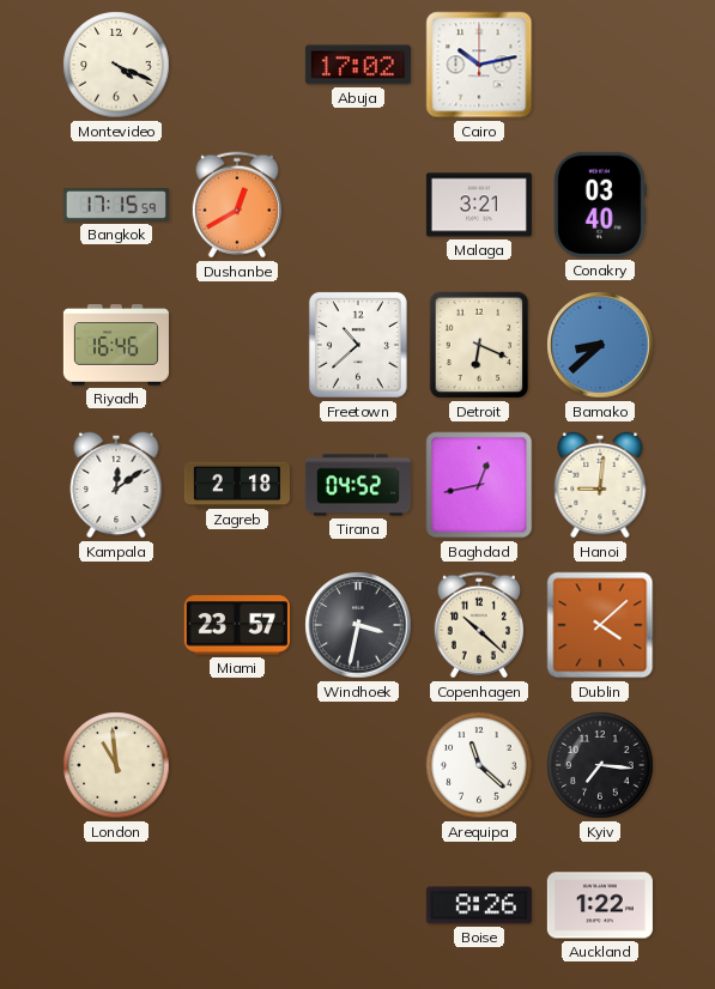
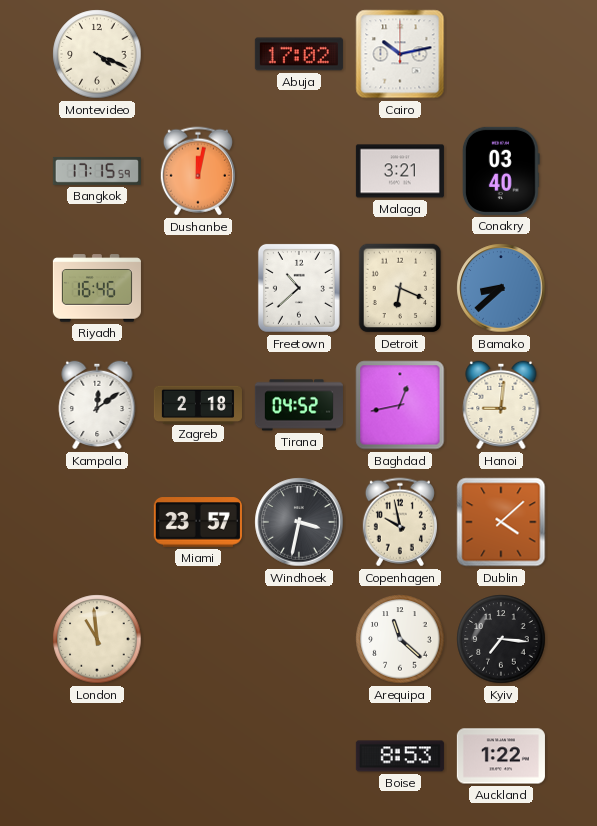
Dushanbe: 12:40 -> 12:02 (198, 171)
Copenhagen: 10:22 -> 9:58 (400, 522)
Boise: 8:26 -> 8:53 (400, 756)
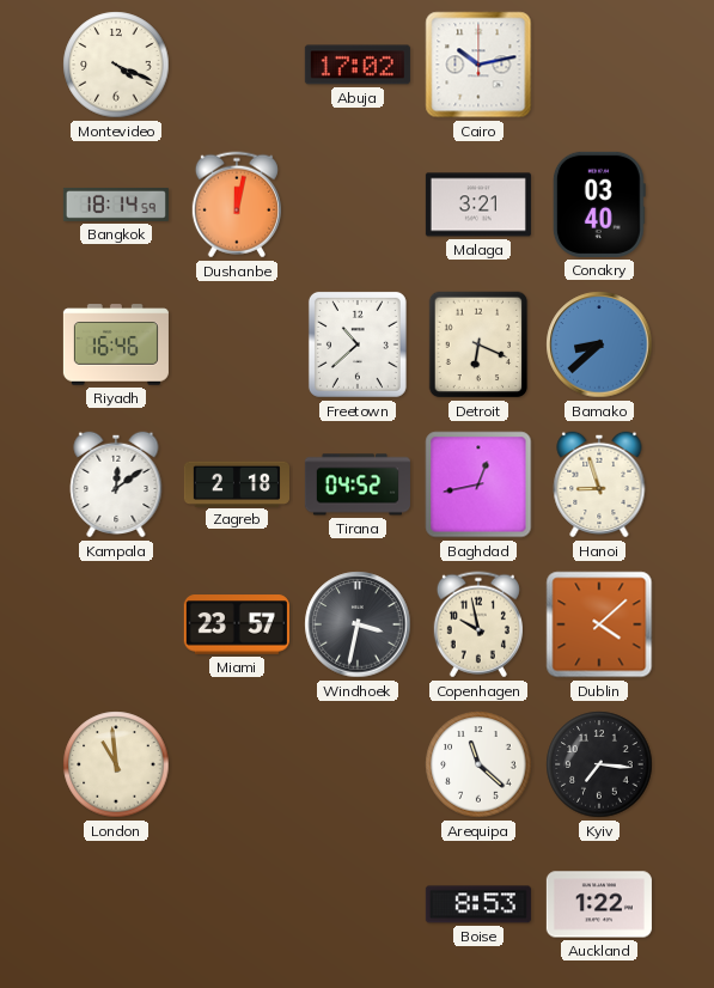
Bangkok: 17:15 -> 18:14 (116, 205)
Hanoi: 9:01 -> 8:57 (599, 484)
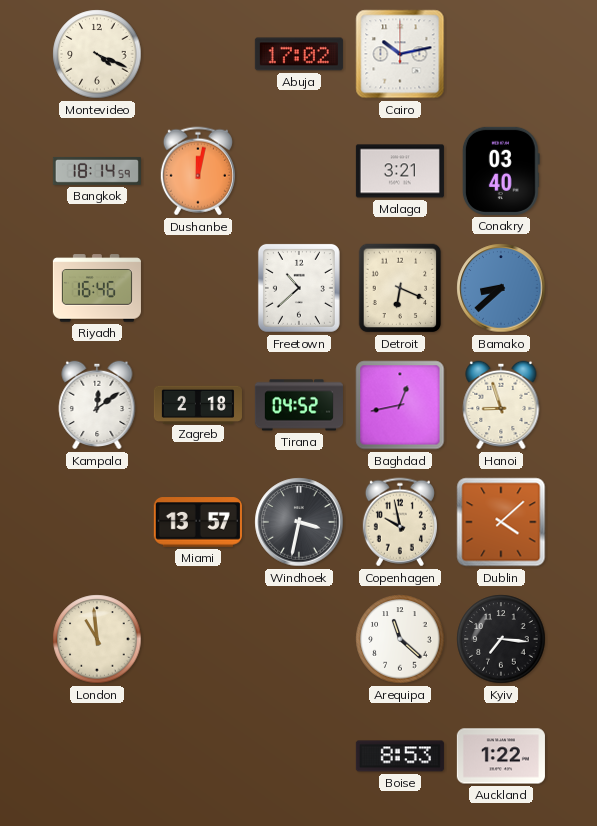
Miami: 23:57 -> 13:57 (198, 522)
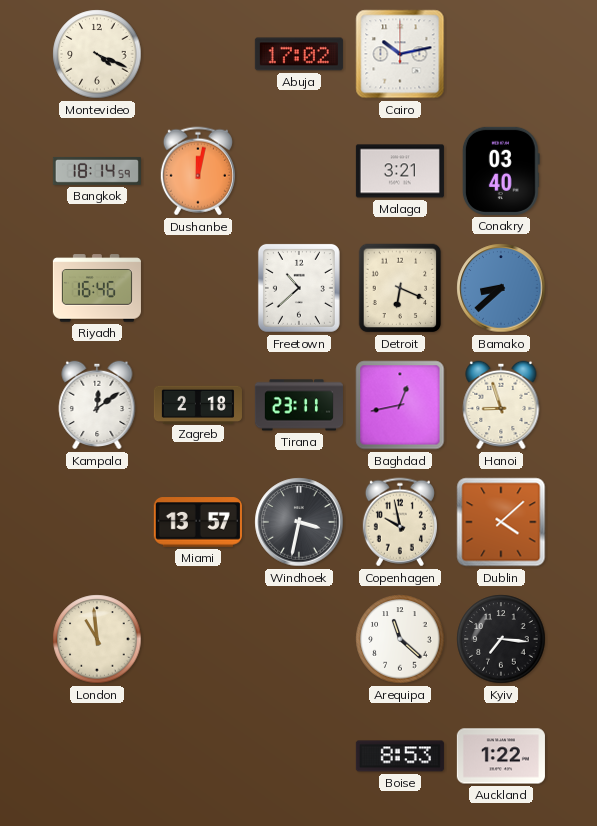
Tirana: 04:52 -> 23:11 (299, 405)
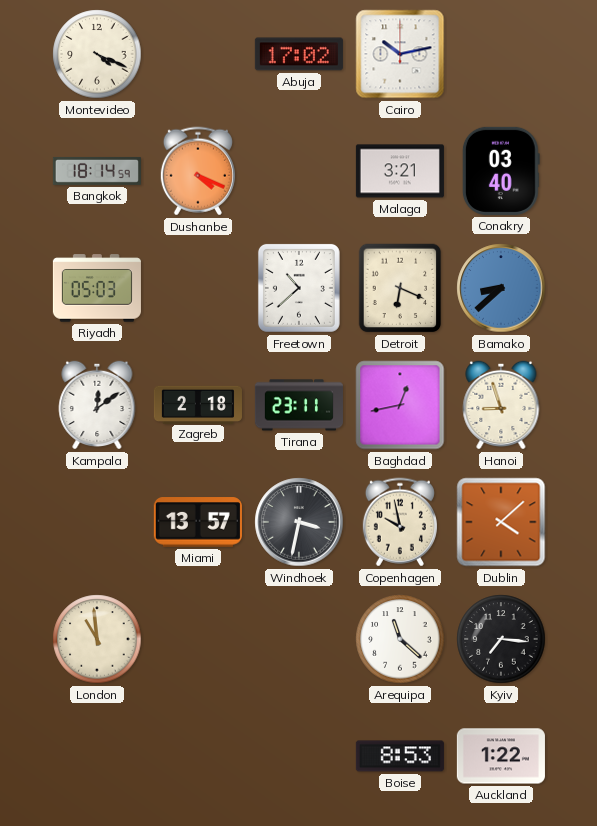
Dushanbe: 12:02 -> 4:19 (198, 171)
Riyadh: 16:46 -> 05:03 (97, 288)
